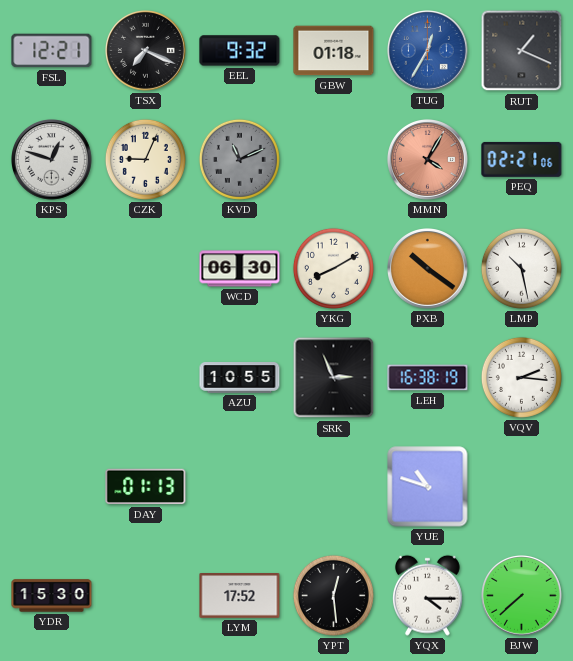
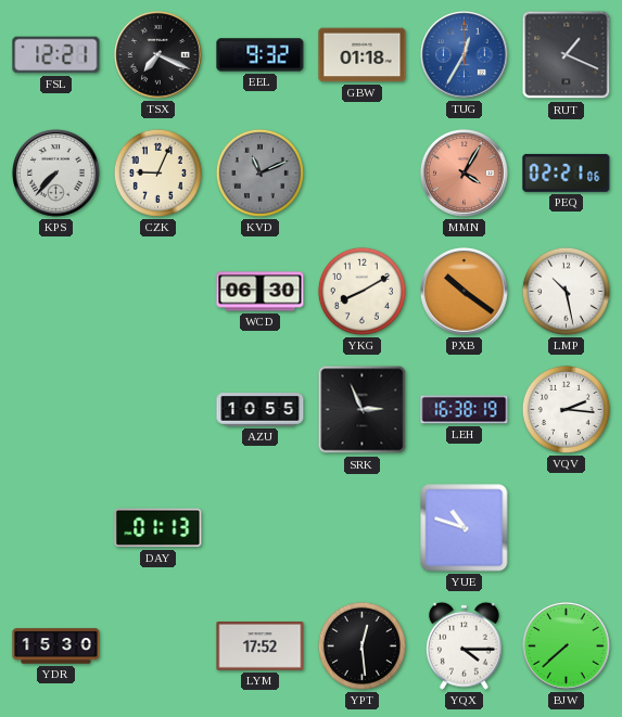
KPS: 12:48 -> 7:37 (56, 174)
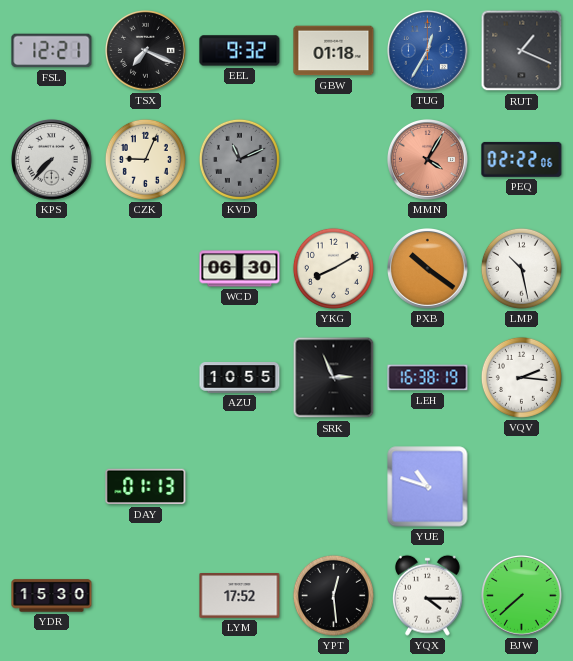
PEQ: 02:21 -> 02:22 (522, 159)
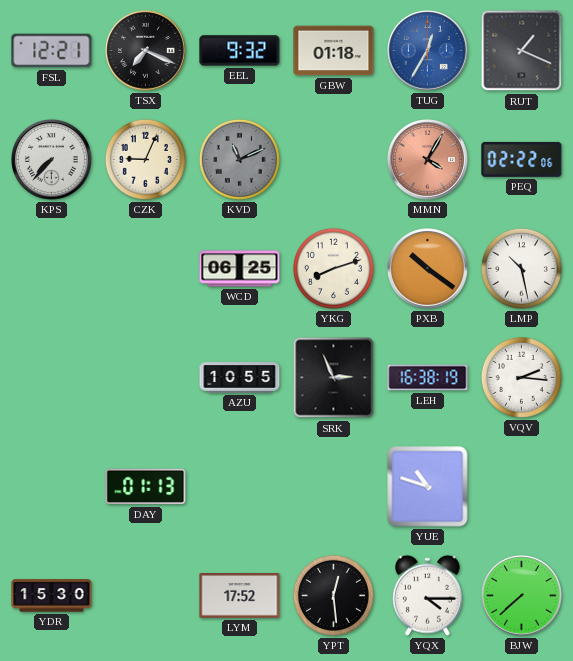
WCD: 06:30 -> 06:25 (240, 269)
YKG: 8:10 -> 8:12 (333, 268)
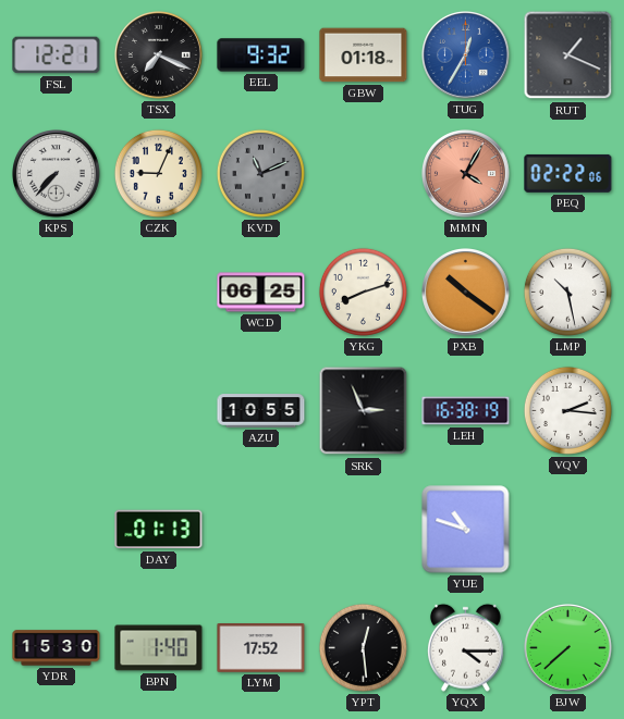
BPN: none -> 1:40 (159, 648)
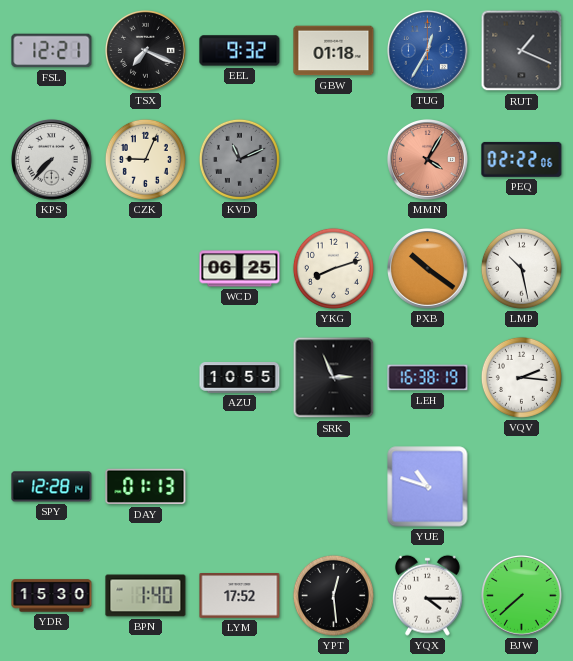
SPY: none -> 12:28 (52, 487)
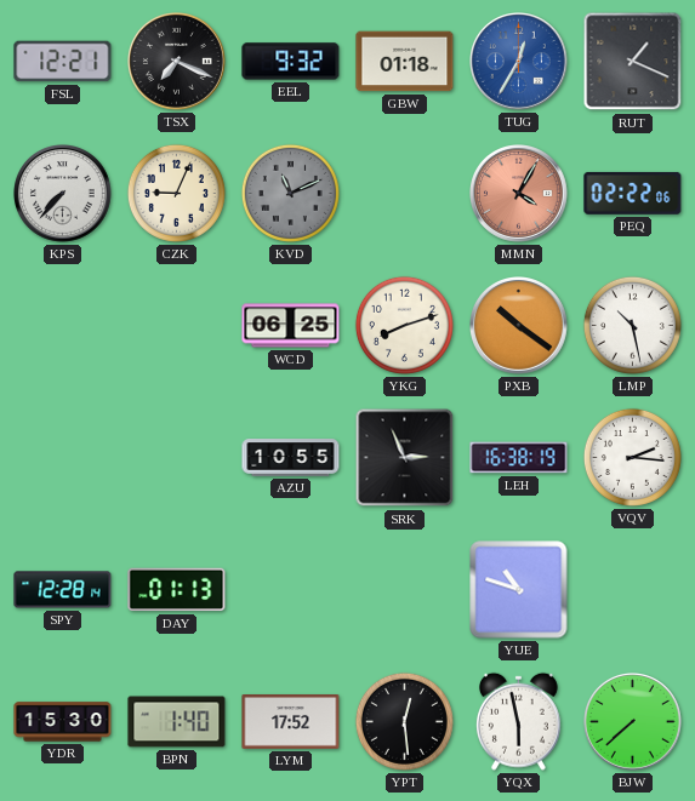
YQX: 4:15 -> 5:58 (518, 721)
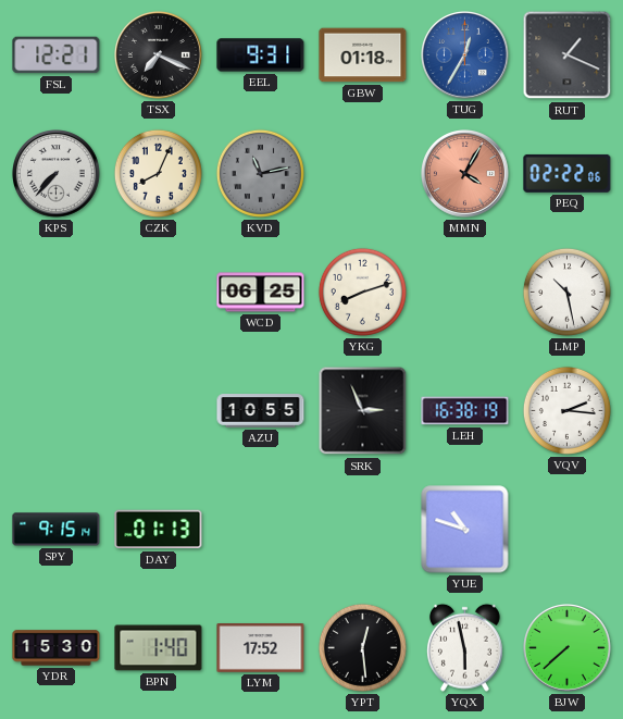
EEL: 9:32 -> 9:31 (261, 55)
CZK: 9:04 -> 8:04 (158, 173)
KVD: 11:11 -> 11:13 (260, 173)
PXB: 10:21 -> none (519, 326)
SPY: 12:28 -> 9:15 (57, 530)
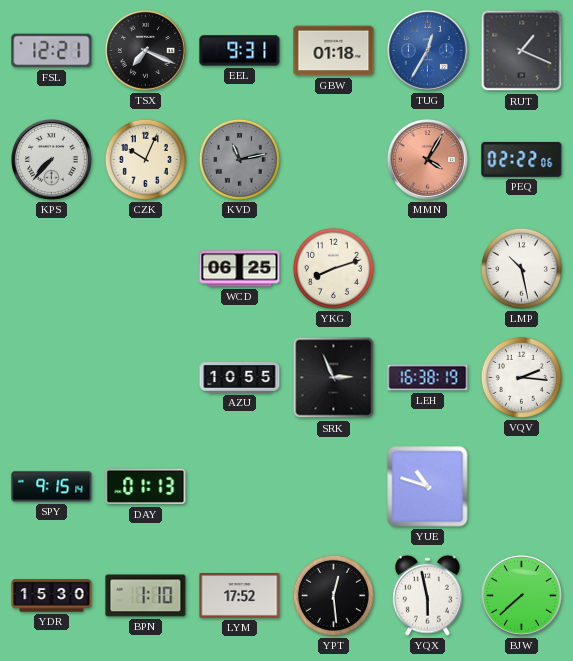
CZK: 8:04 -> 10:04 (145, 159)
BPN: 1:40 -> 1:10 (146, 596)
